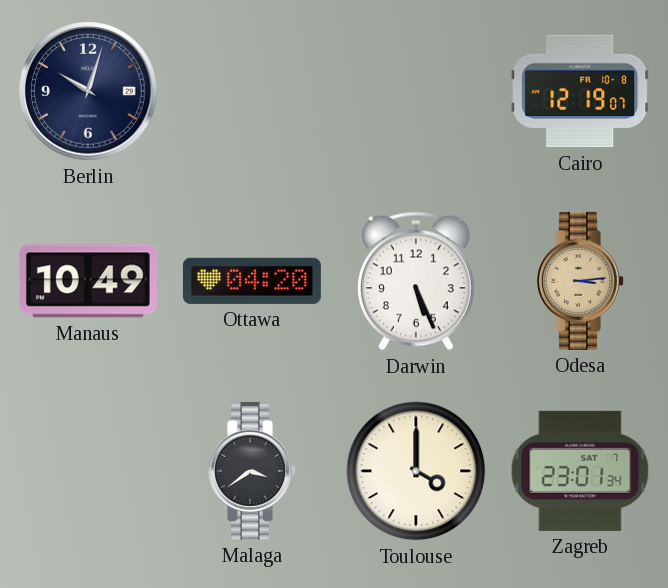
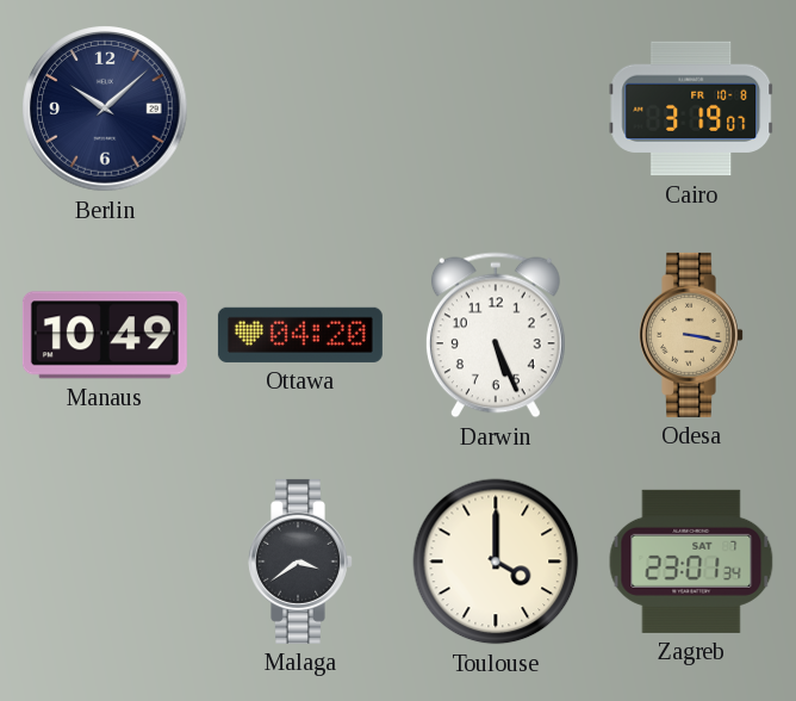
Berlin: 10:03 -> 10:08 (105, 108)
Cairo: 12:19 -> 3:19 (691, 108)
Odesa: 3:14 -> 3:17 (692, 335)
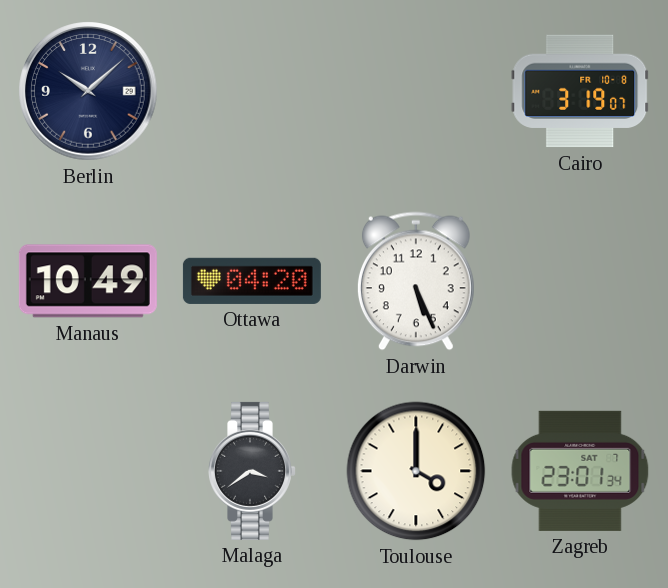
Odesa: 3:17 -> none (692, 335)
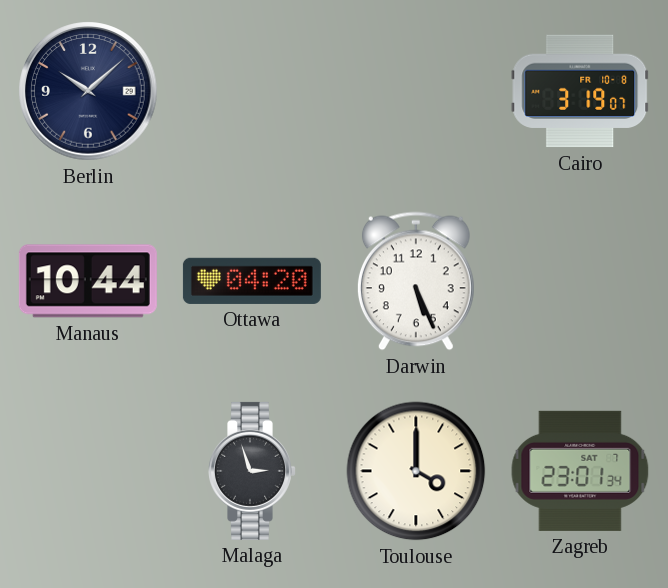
Manaus: 10:49 -> 10:44 (88, 281)
Malaga: 3:39 -> 2:57 (253, 471)
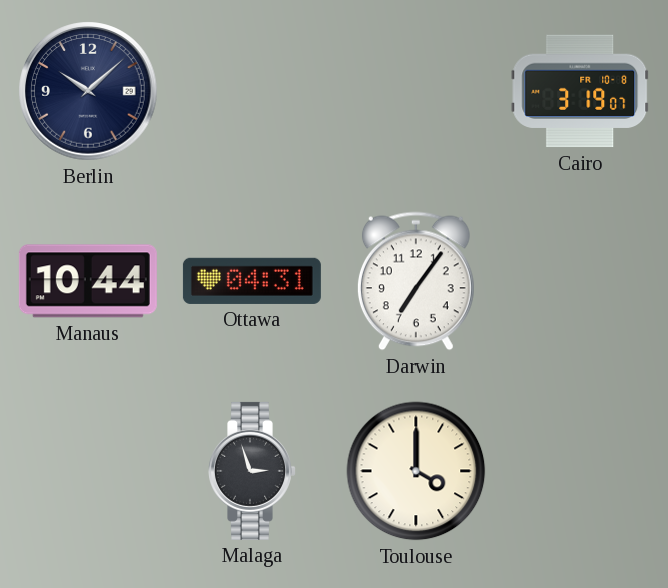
Ottawa: 04:20 -> 04:31 (252, 281)
Darwin: 5:26 -> 7:06 (416, 281)
Zagreb: 23:01 -> none (580, 471)
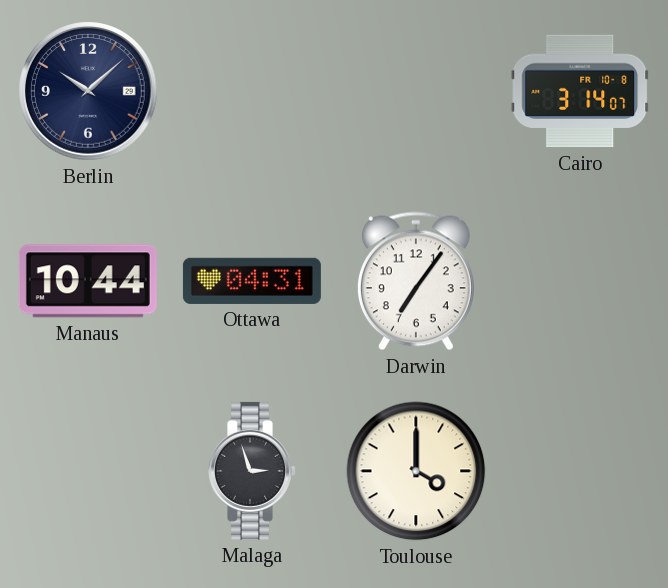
Cairo: 3:19 -> 3:14 (580, 91)
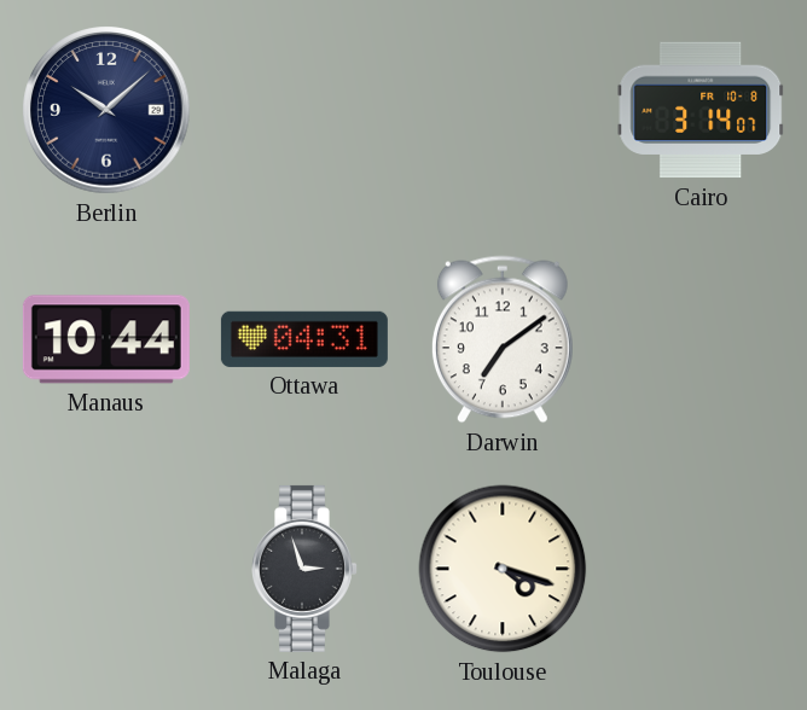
Darwin: 7:06 -> 7:09 (503, 339)
Toulouse: 4:00 -> 4:18 (503, 569)
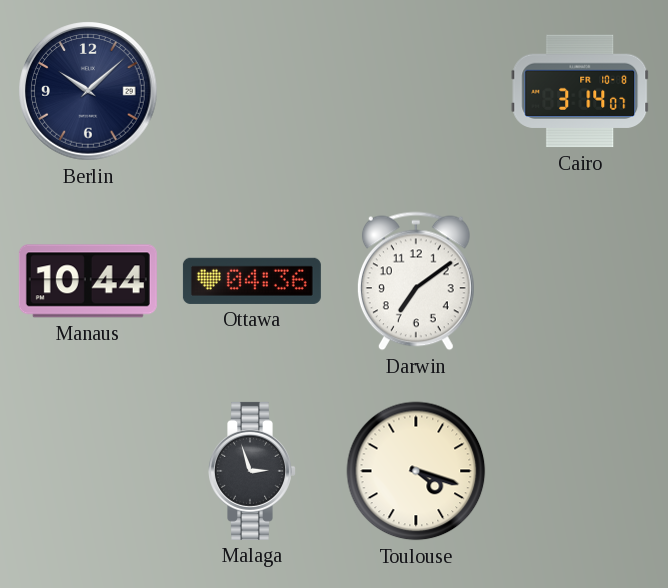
Ottawa: 04:31 -> 04:36 (252, 281)
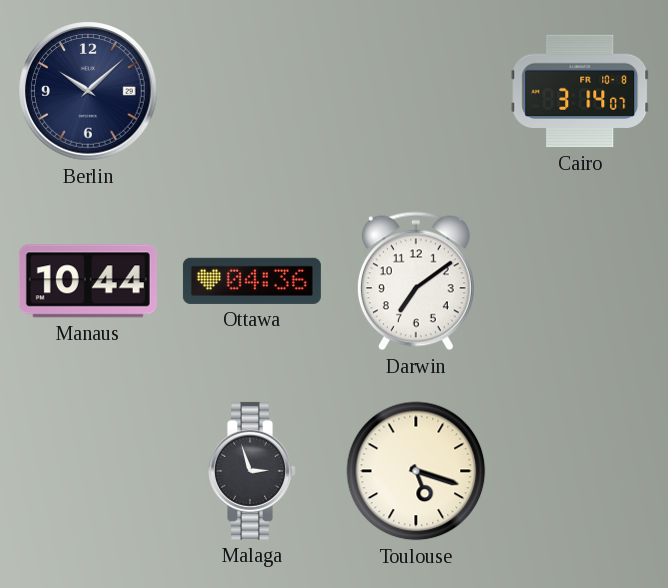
Toulouse: 4:18 -> 5:18 (416, 471)
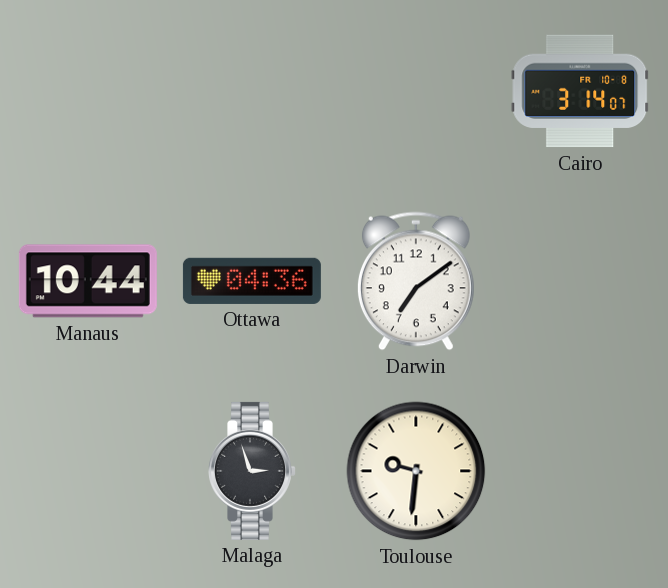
Berlin: 10:08 -> none (88, 91)
Toulouse: 5:18 -> 9:31 (416, 471)
